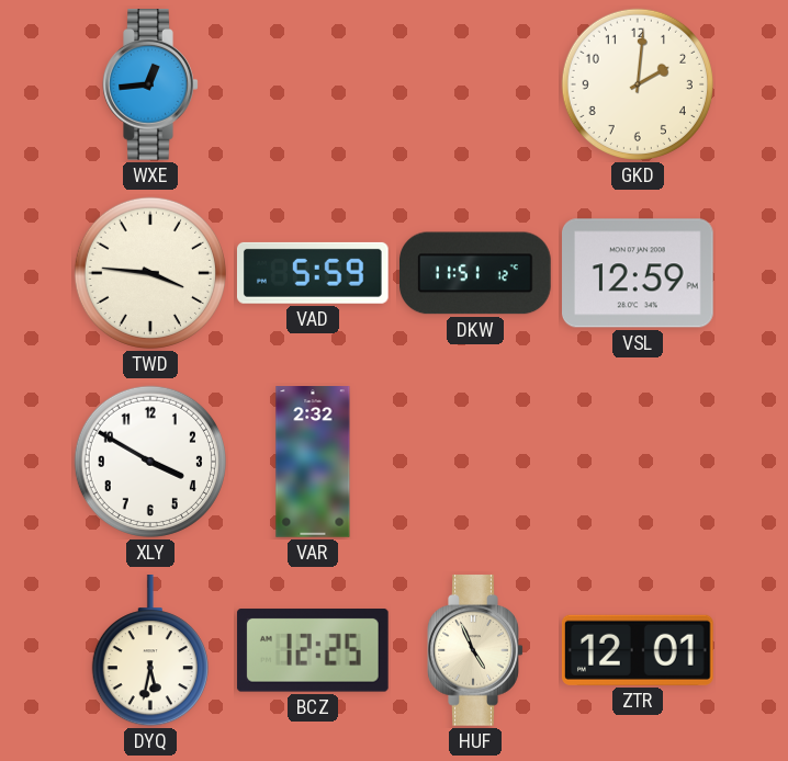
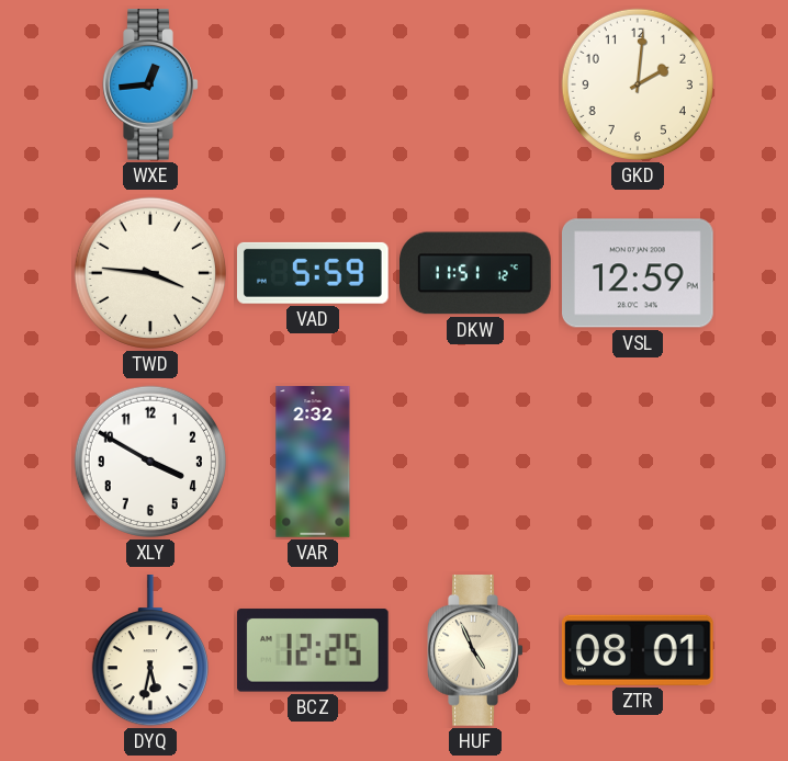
ZTR: 12:01 -> 08:01 (638, 650)
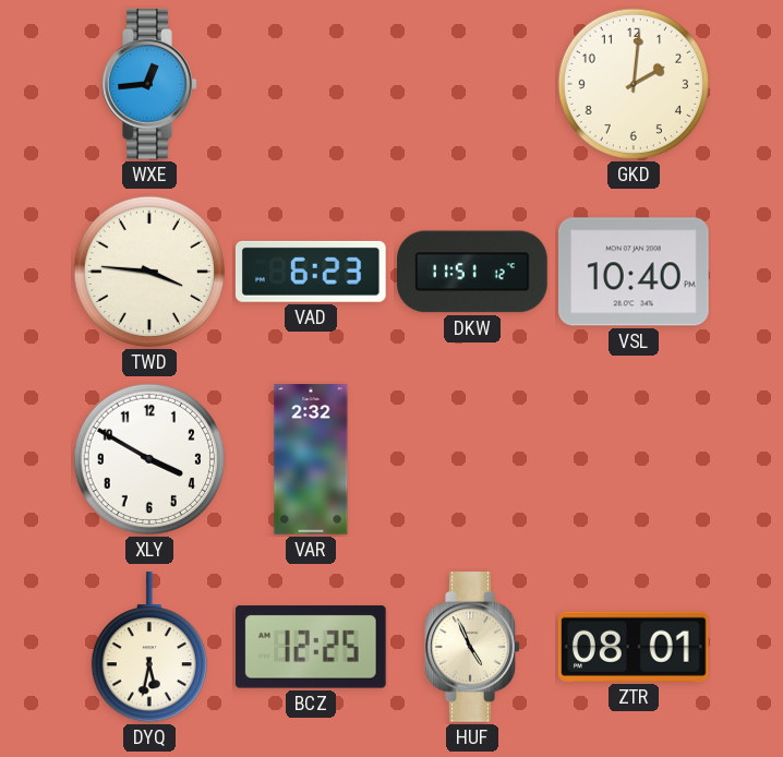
VAD: 5:59 -> 6:23 (311, 272)
VSL: 12:59 -> 10:40 (635, 272)
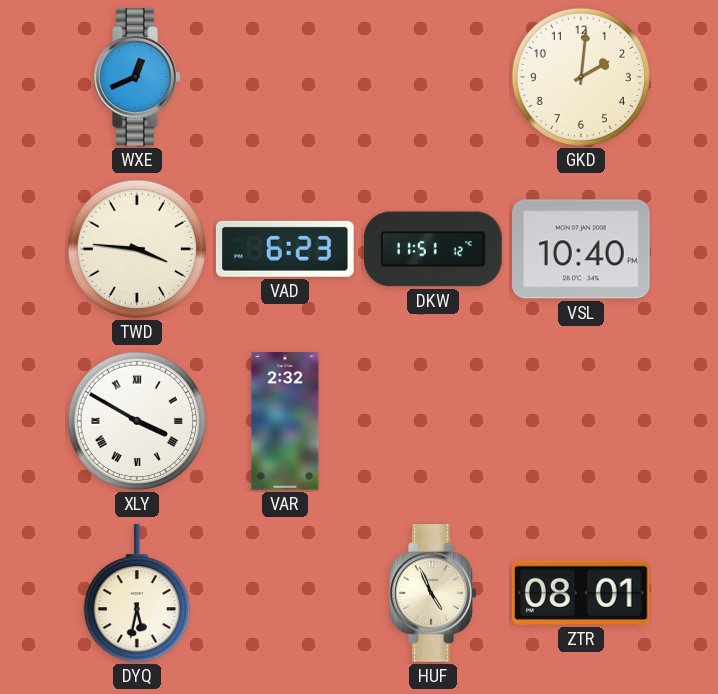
WXE: 12:44 -> 12:41 (137, 77)
XLY numerals: Arabic -> Roman (137, 421)
BCZ: 12:25 -> none (311, 647)
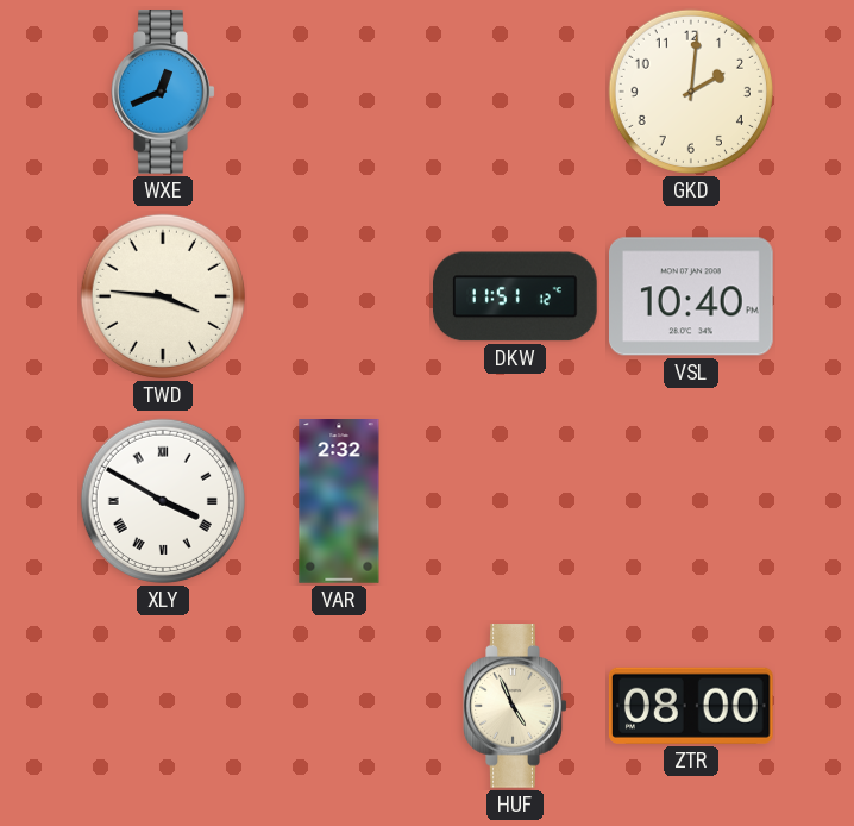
VAD: 6:23 -> none (285, 249)
DYQ: 5:32 -> none (137, 594)
ZTR: 08:01 -> 08:00 (691, 706)
